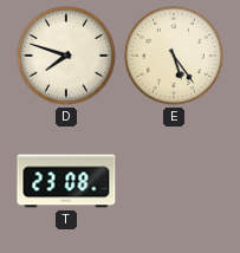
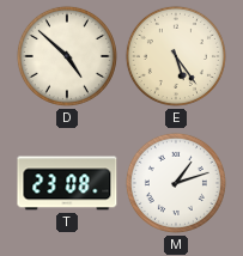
D: 7:48 -> 4:52 (67, 56)
M: none -> 1:12 (176, 183)
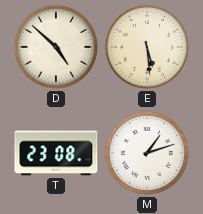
E: 5:24 -> 5:29 (147, 47)
